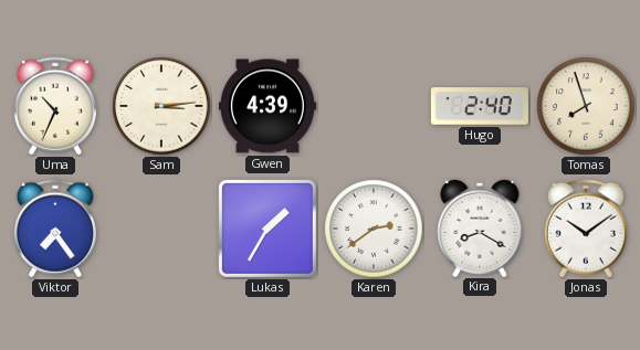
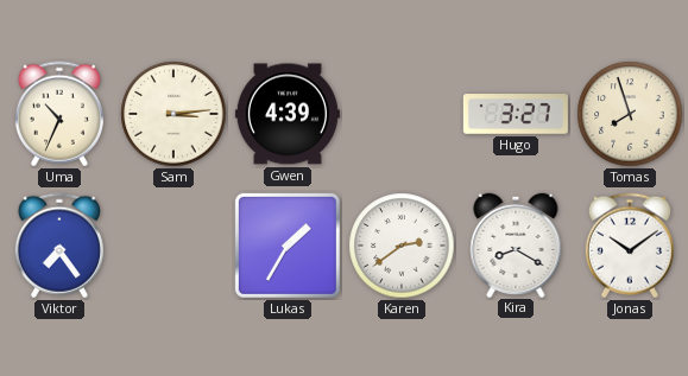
Hugo: 2:40 -> 3:27 (516, 114)
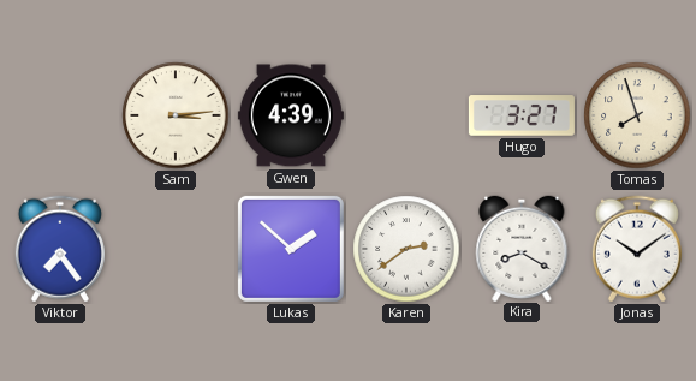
Uma: 10:34 -> none (59, 114)
Lukas: 1:35 -> 1:52 (291, 249)
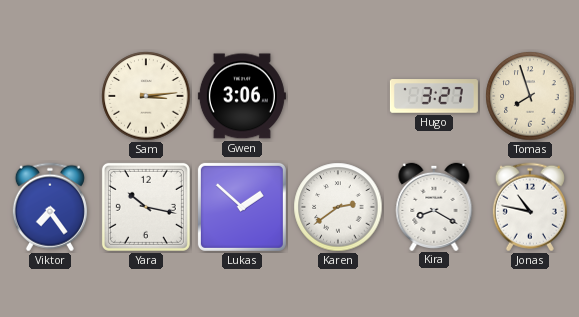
Gwen: 4:39 -> 3:06 (242, 96)
Yara: none -> 10:17 (146, 207)
Jonas: 10:09 -> 10:47 (530, 207)
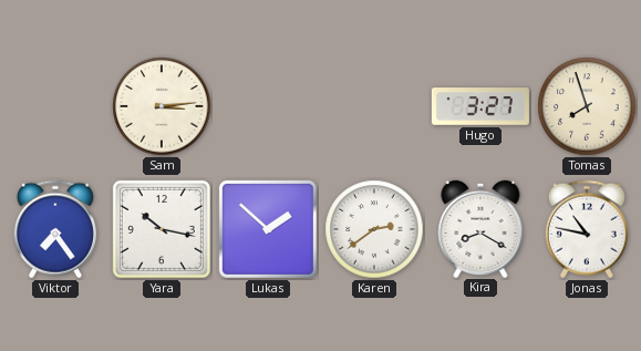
Gwen: 3:06 -> none (242, 96)
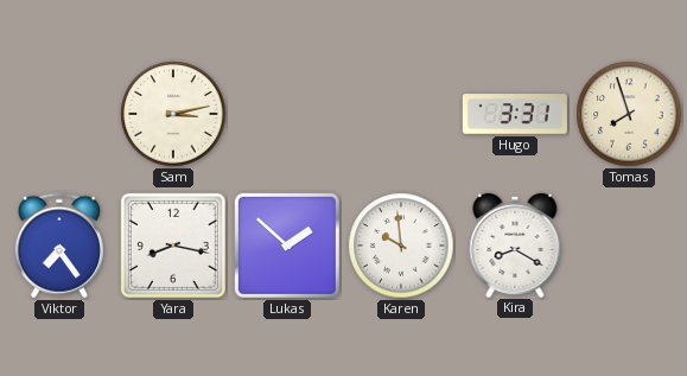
Sam: 3:14 -> 3:13 (173, 114)
Hugo: 3:27 -> 3:31 (515, 114)
Yara: 10:17 -> 8:17 (173, 246)
Karen: 2:39 -> 9:59 (401, 246)
Jonas: 10:47 -> none (587, 229)
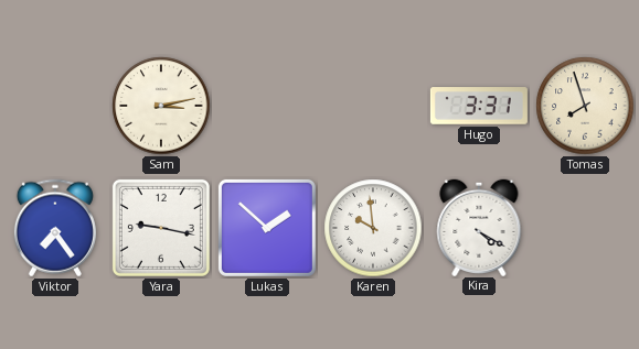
Yara: 8:17 -> 9:17 (161, 228)
Kira: 8:20 -> 4:20 (479, 227)
